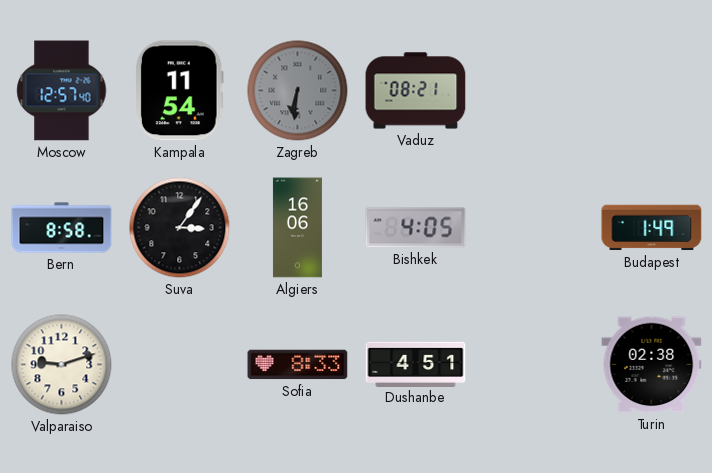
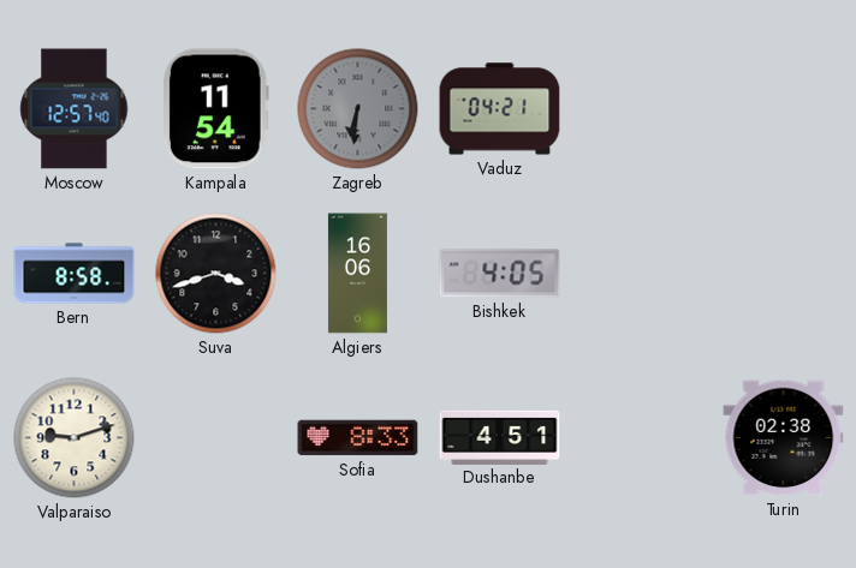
Vaduz: 08:21 -> 04:21 (500, 109)
Suva: 3:06 -> 3:42 (216, 274)
Budapest: 1:49 -> none (652, 228)
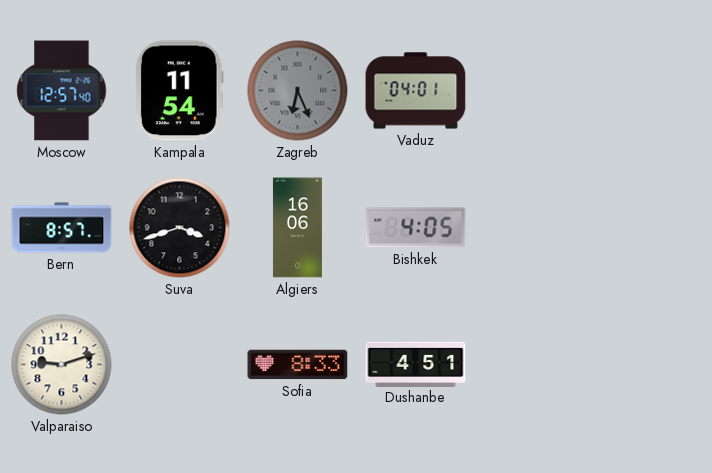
Zagreb: 6:31 -> 6:26 (298, 91)
Vaduz: 04:21 -> 04:01 (416, 91)
Bern: 8:58 -> 8:57 (62, 228)
Turin: 02:38 -> none (784, 438)
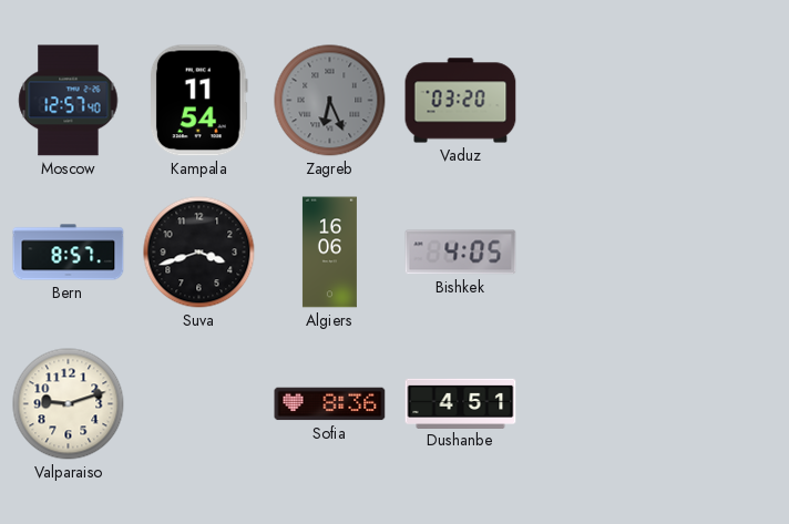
Vaduz: 04:01 -> 03:20 (461, 101)
Sofia: 8:33 -> 8:36 (330, 404)
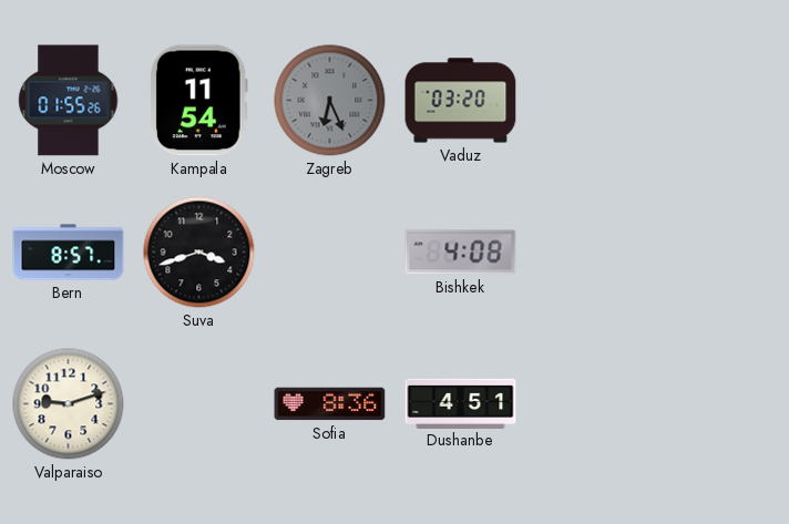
Moscow: 12:57 -> 01:55 (69, 101)
Algiers: 16:06 -> none (329, 253)
Bishkek: 4:05 -> 4:08 (461, 253)
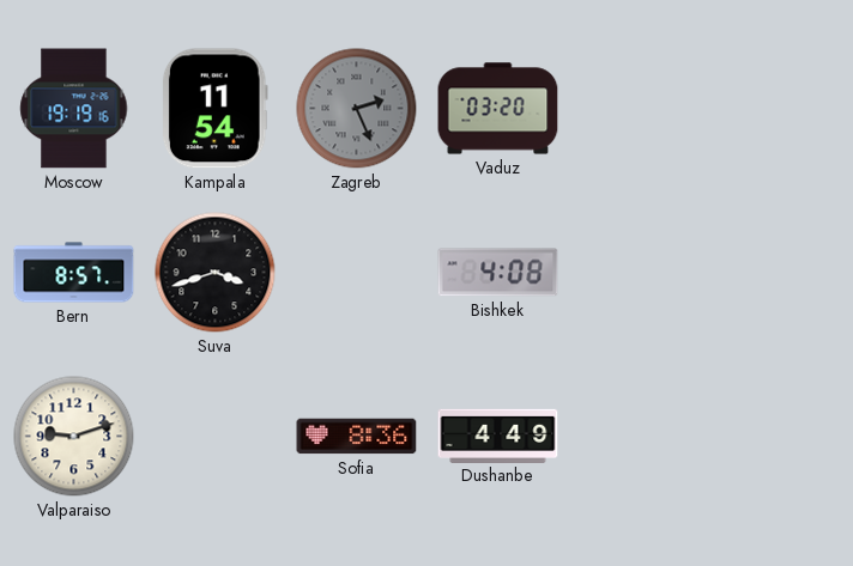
Moscow: 01:55 -> 19:19 (74, 109)
Zagreb: 6:26 -> 2:26 (357, 109)
Dushanbe: 4:51 -> 4:49 (498, 436)
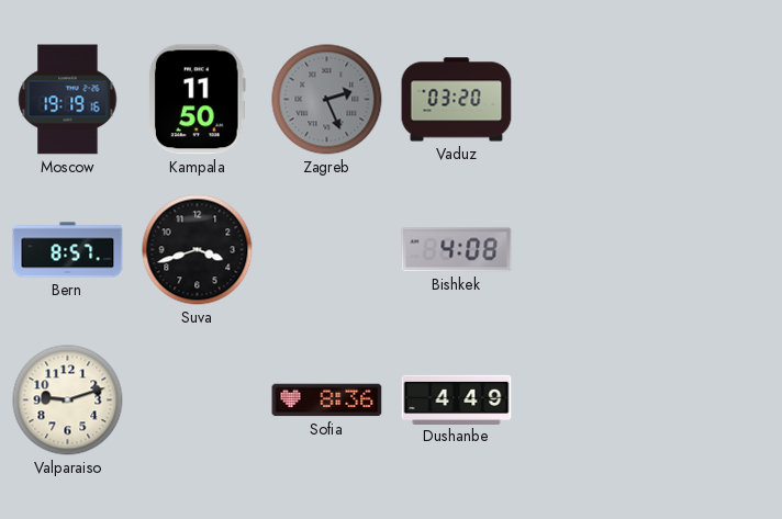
Kampala: 11:54 -> 11:50 (197, 100)
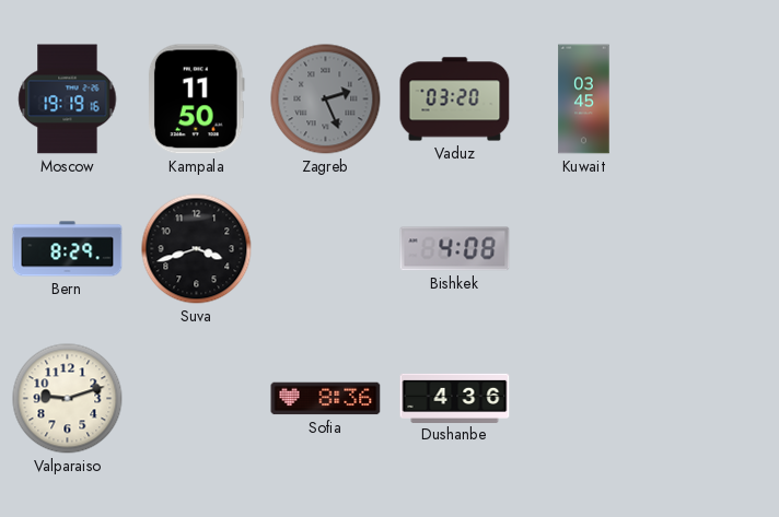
Kuwait: none -> 03:45 (584, 99)
Bern: 8:57 -> 8:29 (68, 249)
Dushanbe: 4:49 -> 4:36 (455, 398)
